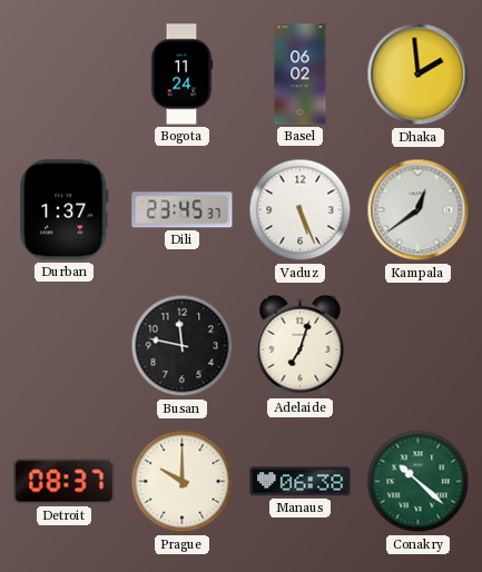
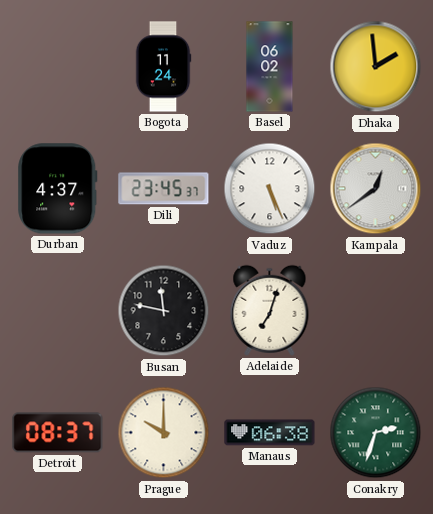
Durban: 1:37 -> 4:37 (58, 189)
Conakry: 10:22 -> 2:33 (376, 433)
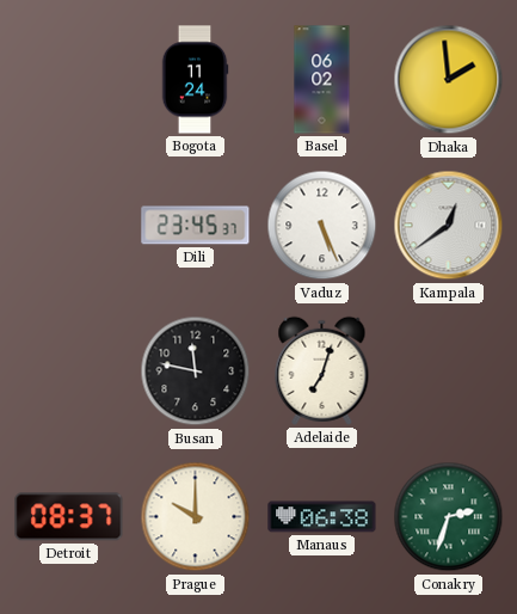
Durban: 4:37 -> none (58, 189)
